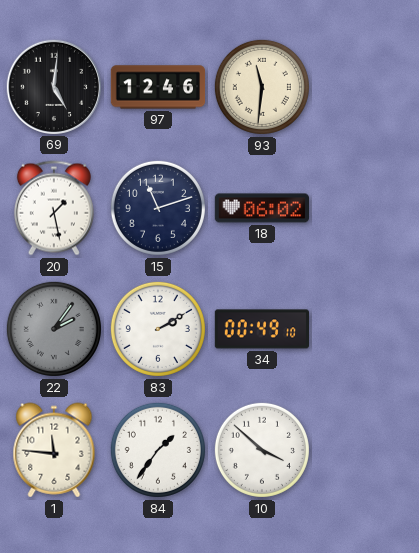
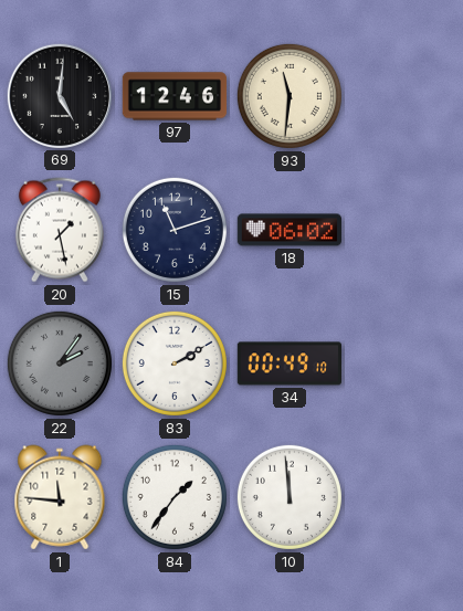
10: 3:52 -> 11:59 (290, 497)
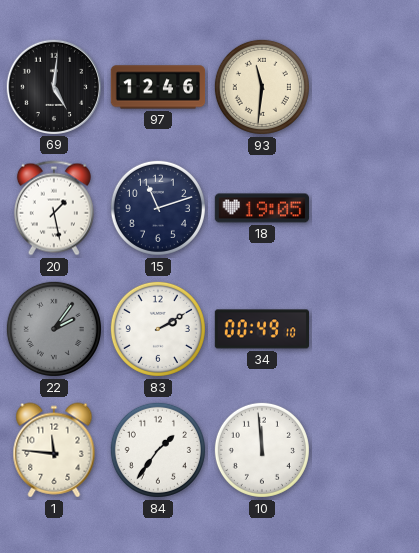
18: 06:02 -> 19:05 (261, 208)
